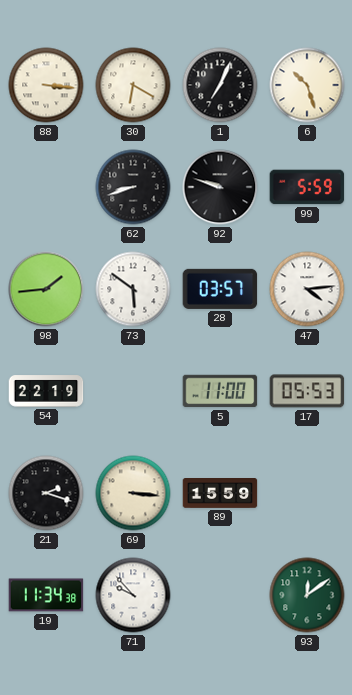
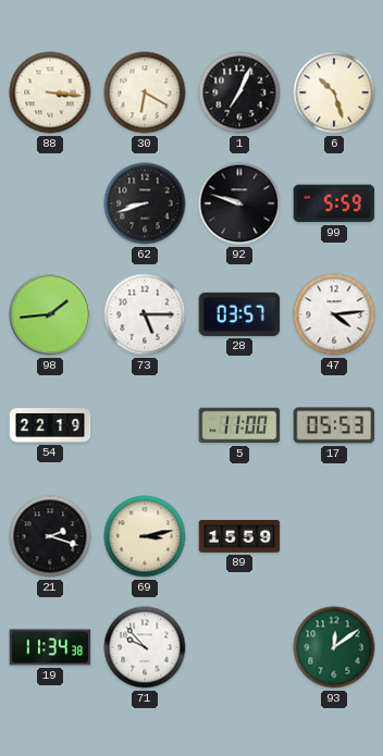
73: 5:51 -> 5:15 (145, 314)
69: 3:16 -> 3:13 (145, 536)
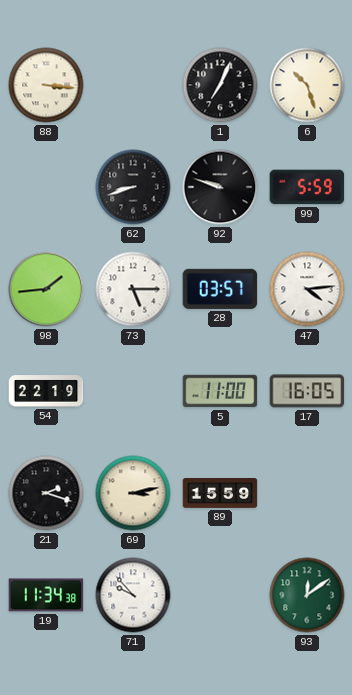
30: 6:20 -> none (145, 92)
17: 05:53 -> 16:05 (307, 391)
